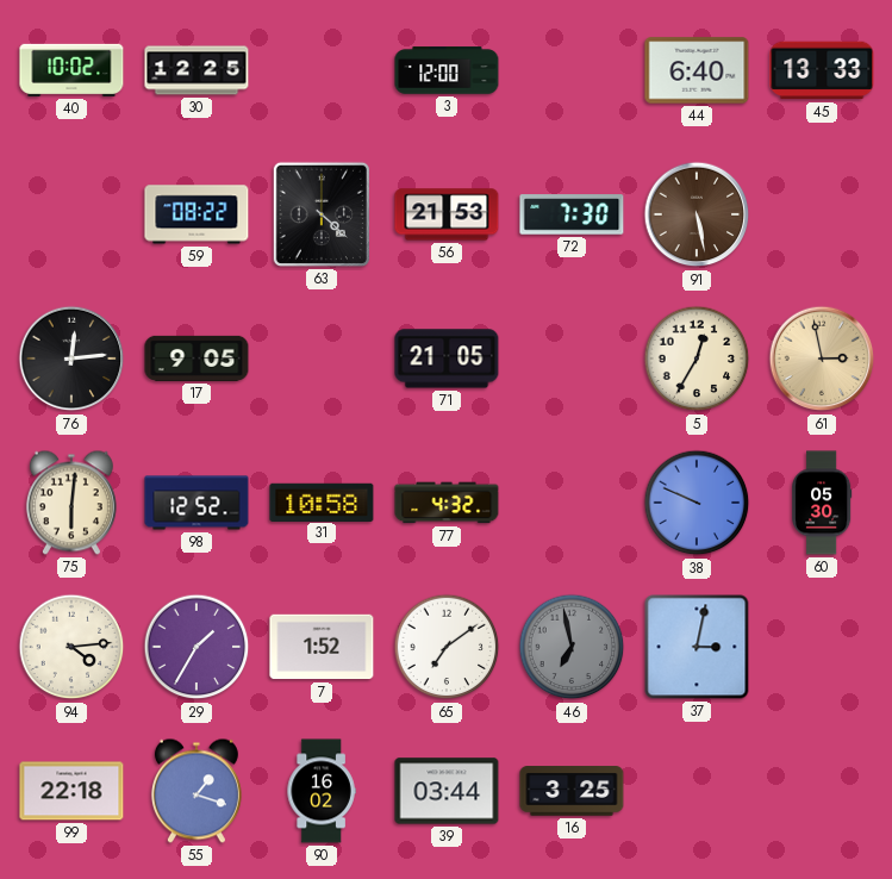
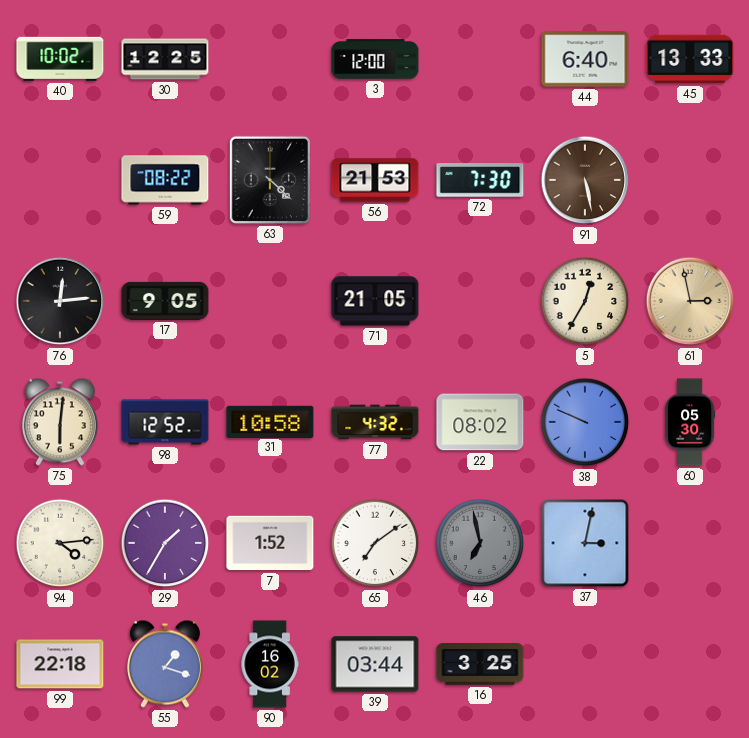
22: none -> 08:02 (480, 422)
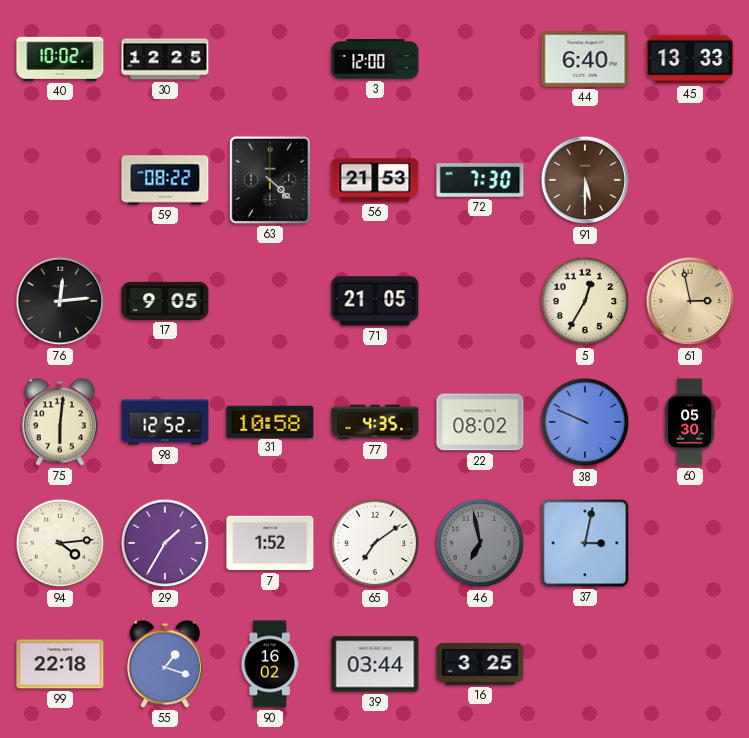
91: 5:28 -> 5:30 (585, 180)
77: 4:32 -> 4:35 (375, 422)
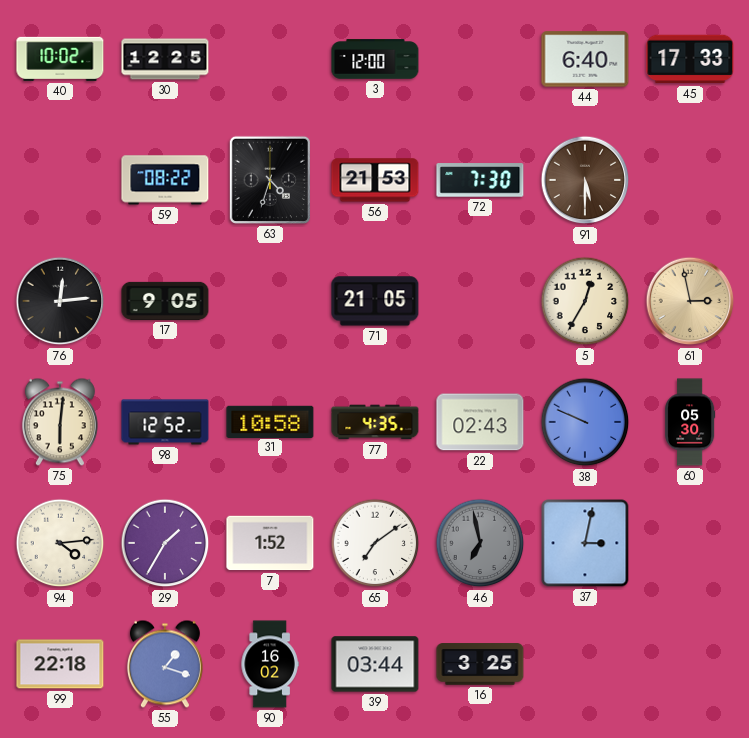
45: 13:33 -> 17:33 (690, 59)
63: 4:22 -> 4:33 (270, 180)
22: 08:02 -> 02:43 (480, 422)
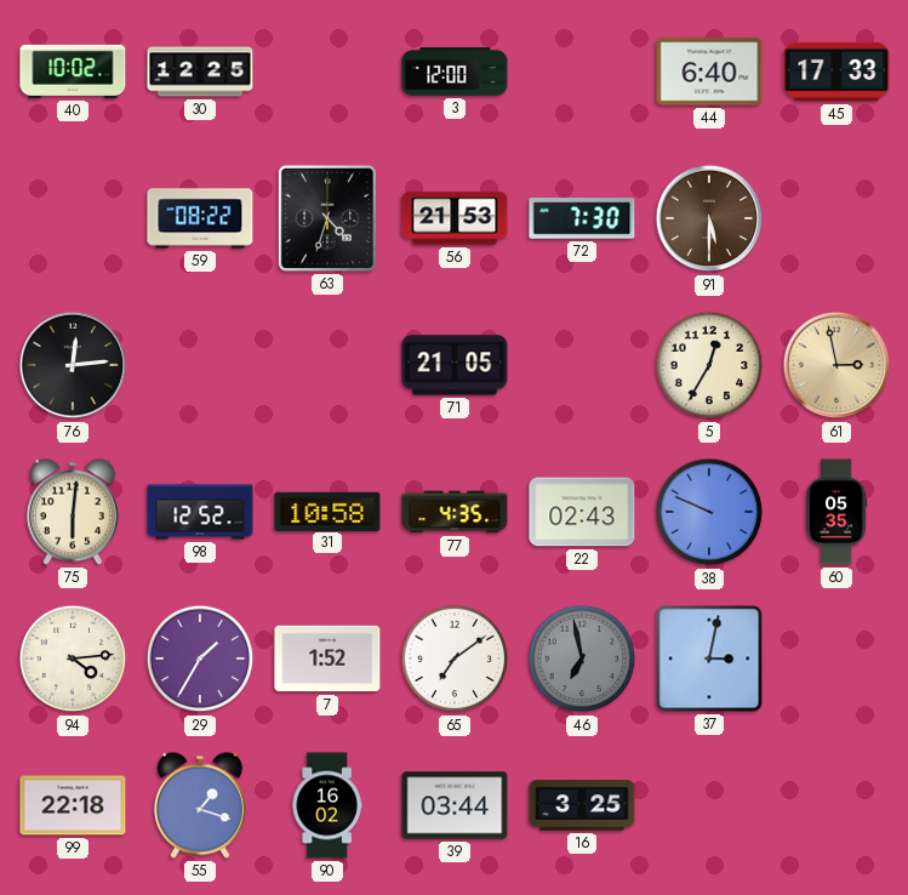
17: 9:05 -> none (165, 301)
60: 05:30 -> 05:35 (836, 512)
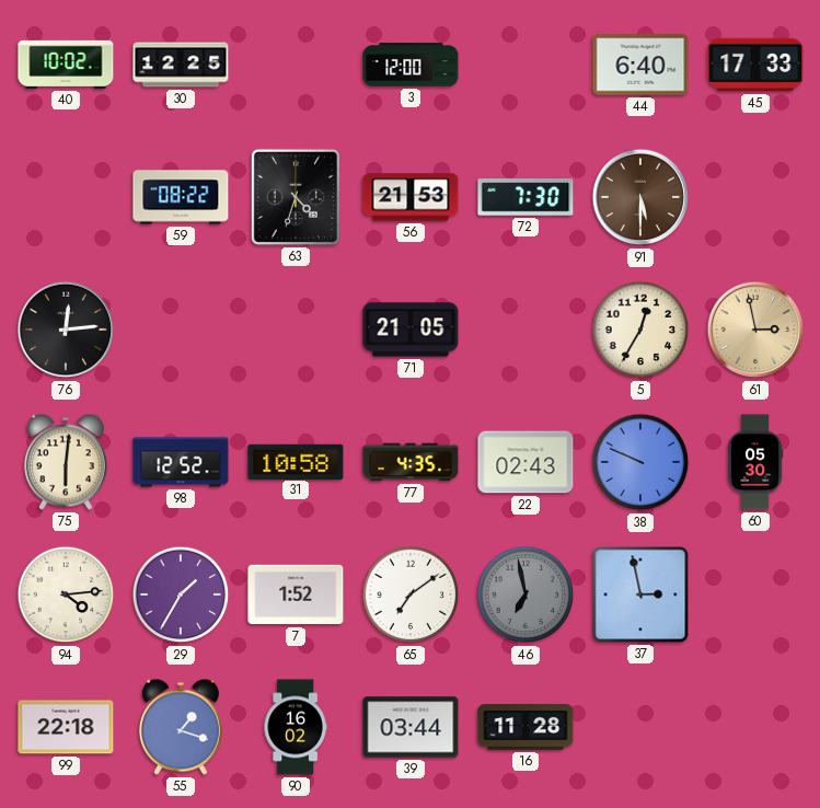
60: 05:35 -> 05:30 (755, 462)
37: 3:02 -> 2:58 (640, 595)
16: 3:25 -> 11:28 (526, 727)
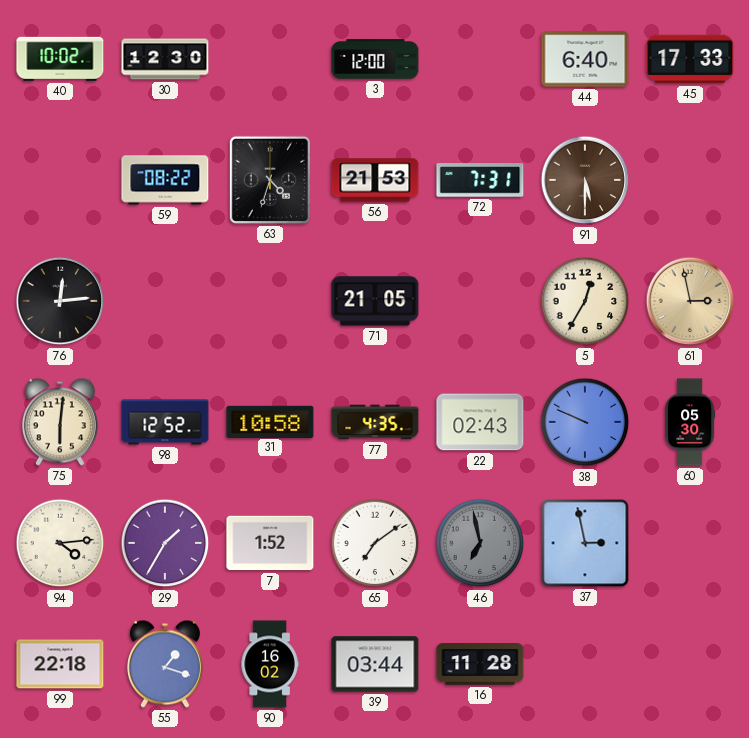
30: 12:25 -> 12:30 (165, 59)
72: 7:30 -> 7:31 (480, 180)
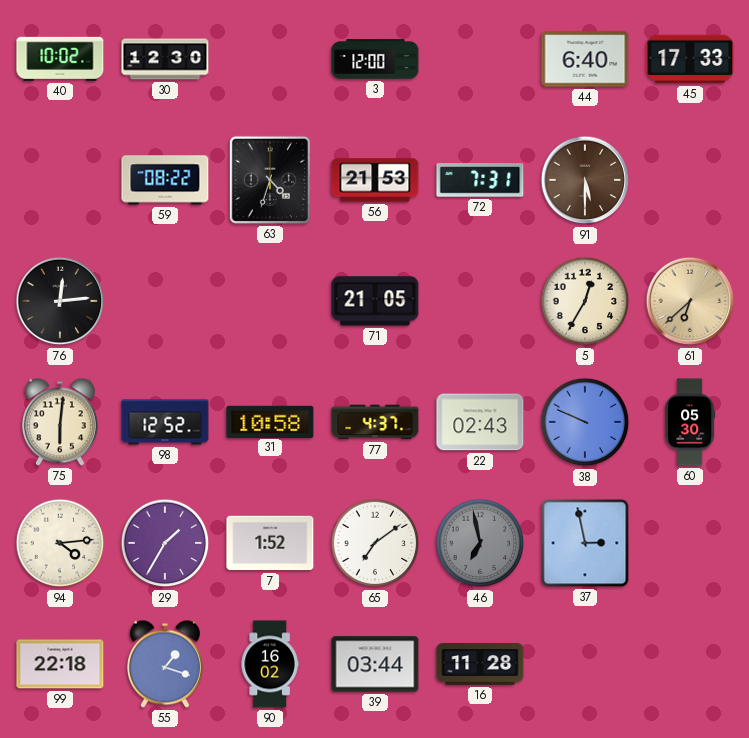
61: 2:58 -> 6:38 (690, 301)
77: 4:35 -> 4:37 (375, 422)
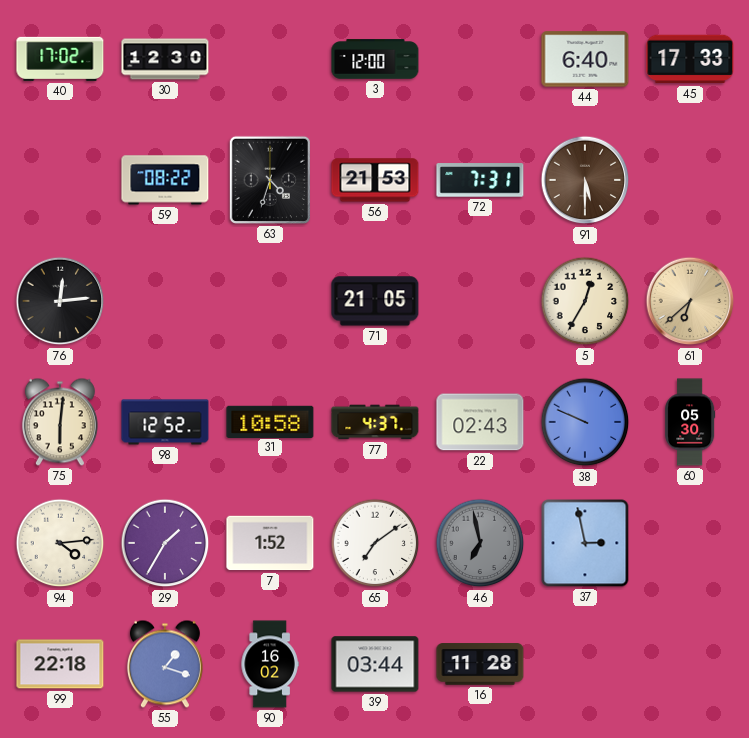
40: 10:02 -> 17:02 (60, 59)
